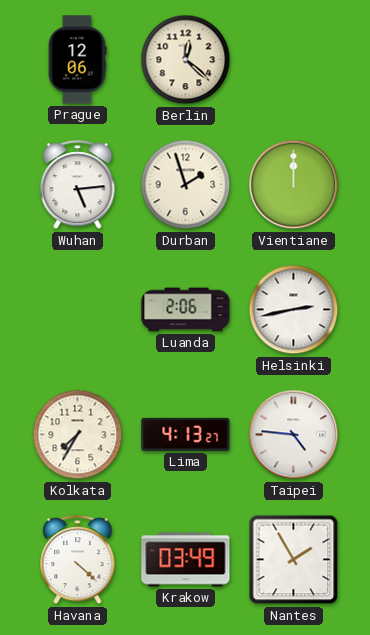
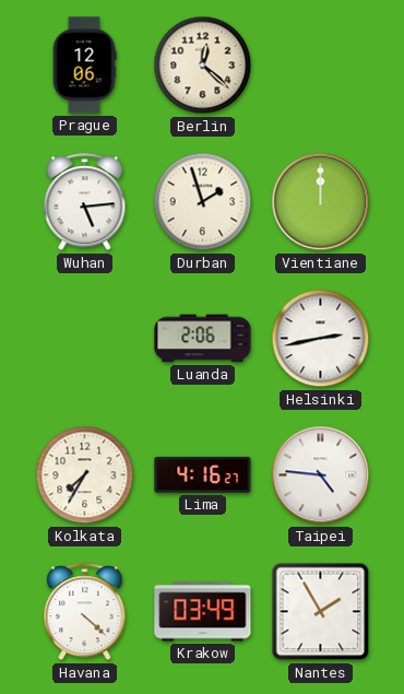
Lima: 4:13 -> 4:16 (203, 474)
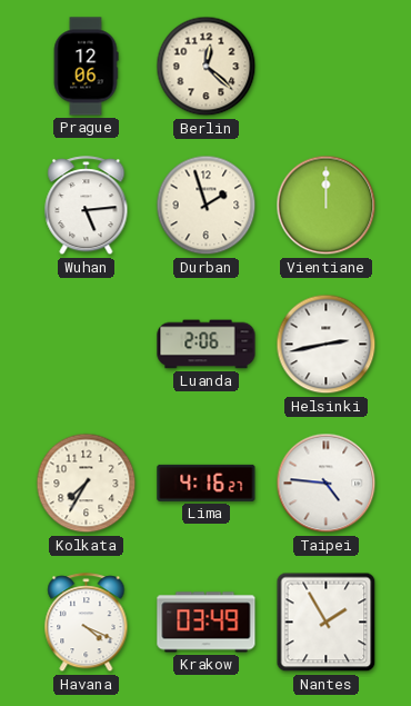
Havana: 4:22 -> 4:19 (87, 623)
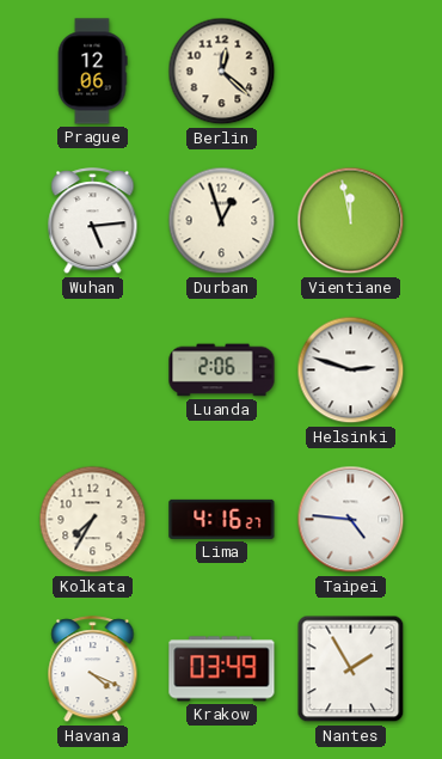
Durban: 1:57 -> 12:57 (222, 221)
Vientiane: 12:00 -> 11:58 (351, 221)
Helsinki: 2:43 -> 2:48 (351, 371)
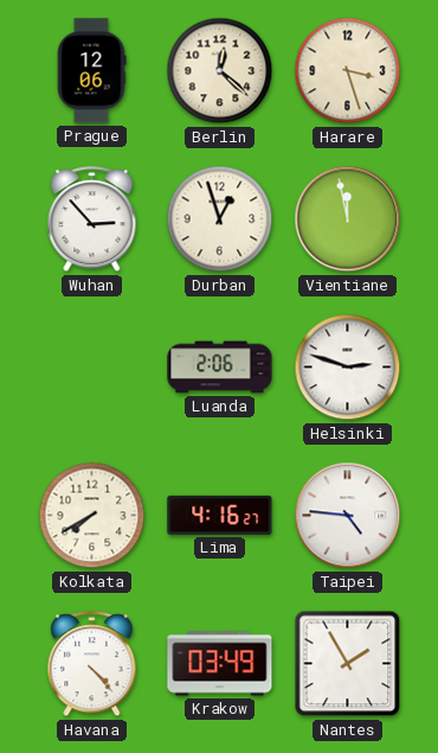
Harare: none -> 3:27 (348, 71)
Wuhan: 5:14 -> 2:53 (92, 219)
Kolkata: 7:35 -> 7:40 (92, 516)
Havana: 4:19 -> 4:23 (92, 664)
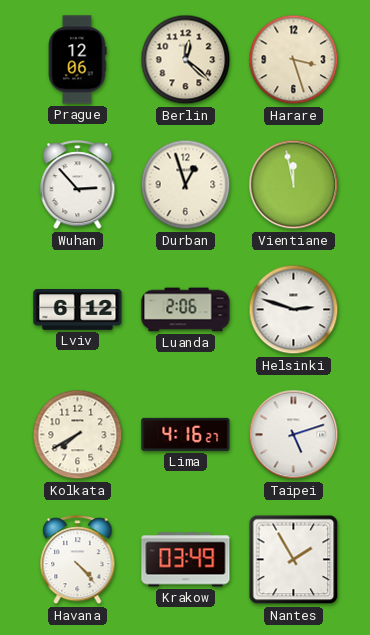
Lviv: none -> 6:12 (78, 310)
Taipei: 4:46 -> 5:12 (294, 435)
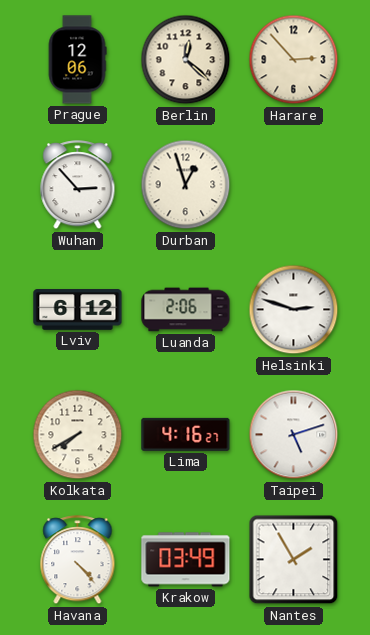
Harare: 3:27 -> 2:53 (294, 60)
Vientiane: 11:58 -> none (294, 185)
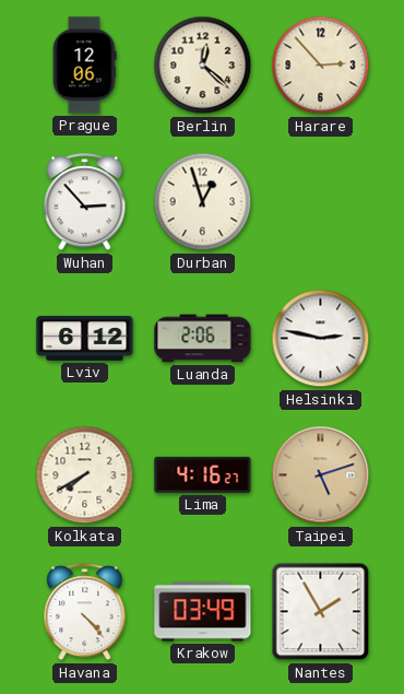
Helsinki: 2:48 -> 2:47 (321, 339)
Taipei dial: white -> champagne (321, 475)
